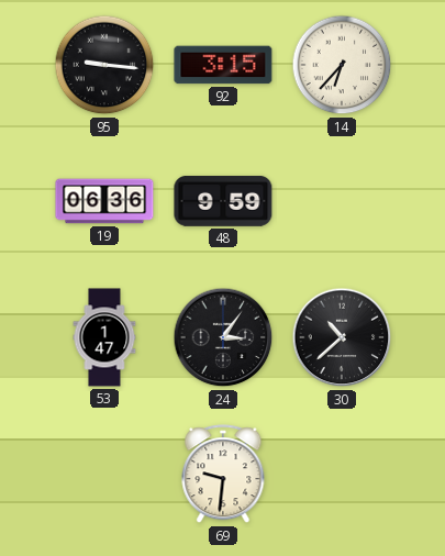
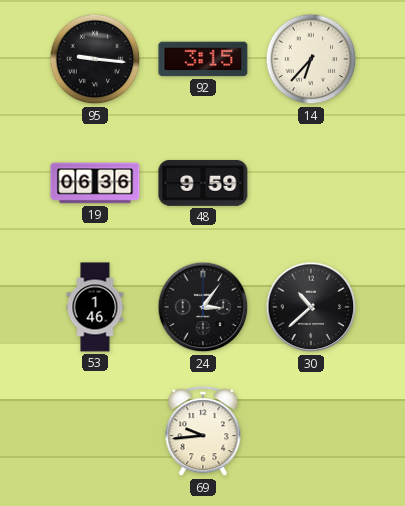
53: 1:47 -> 1:46 (95, 307)
69: 9:31 -> 9:44 (203, 432)
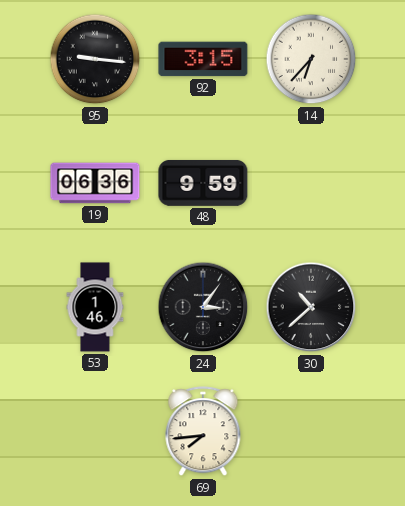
69: 9:44 -> 7:44 (203, 432)
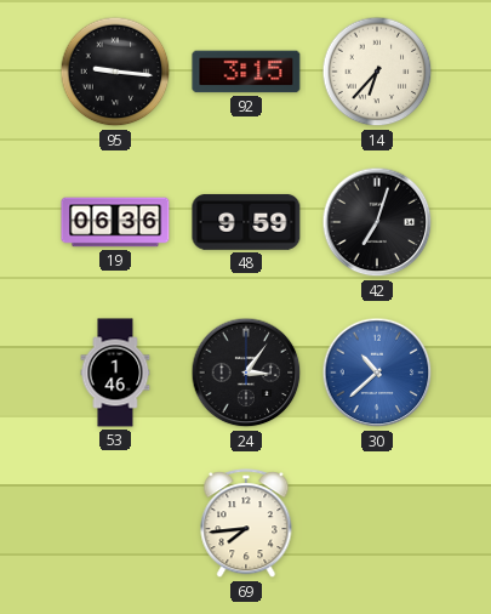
42: none -> 7:03 (377, 222)
30 dial: black -> blue (377, 373)
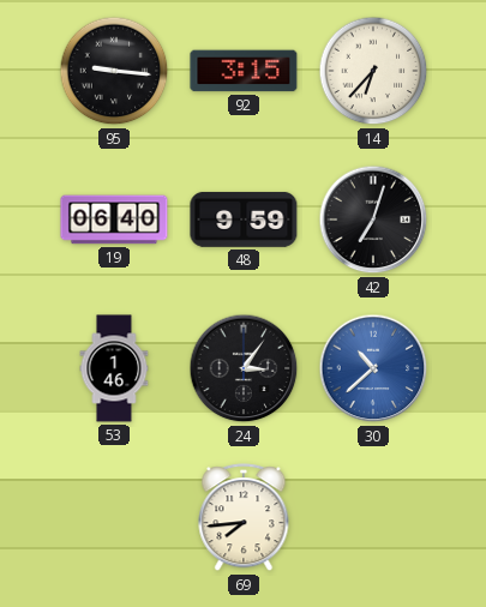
19: 06:36 -> 06:40 (114, 220)
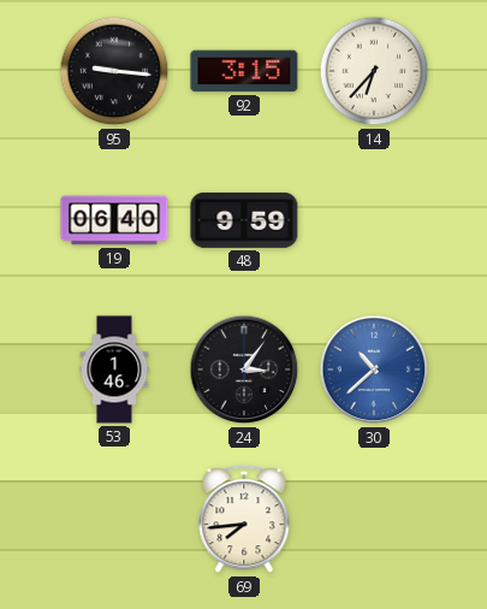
42: 7:03 -> none (373, 220)
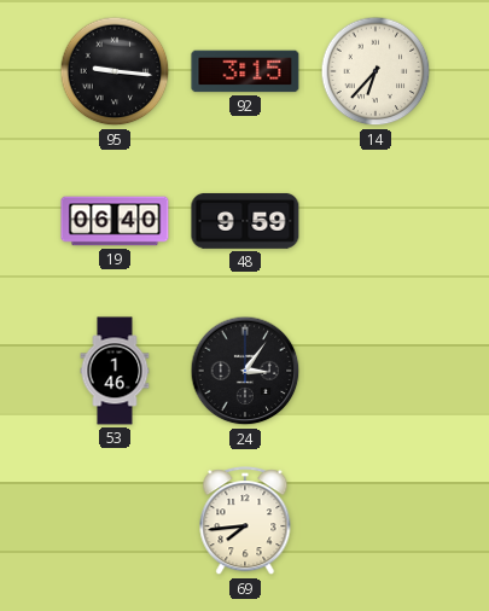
30: 10:38 -> none (374, 369)
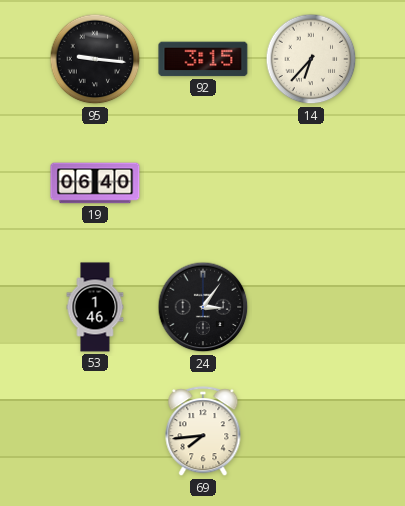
48: 9:59 -> none (245, 221)
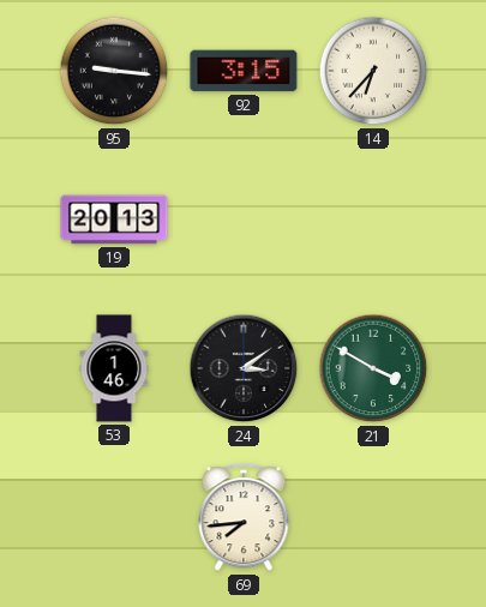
19: 06:40 -> 20:13 (114, 220)
24: 3:06 -> 3:09 (244, 368)
21: none -> 3:50 (373, 368)
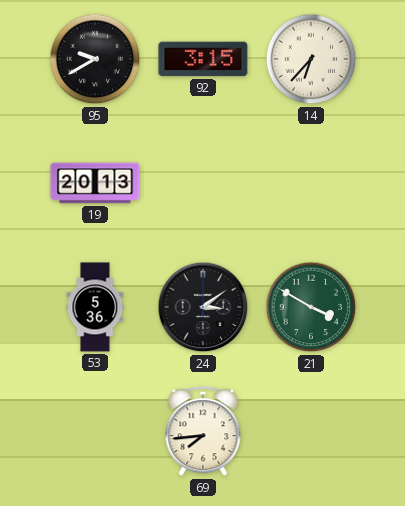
95: 9:16 -> 9:40 (95, 59)
53: 1:46 -> 5:36 (95, 307)
